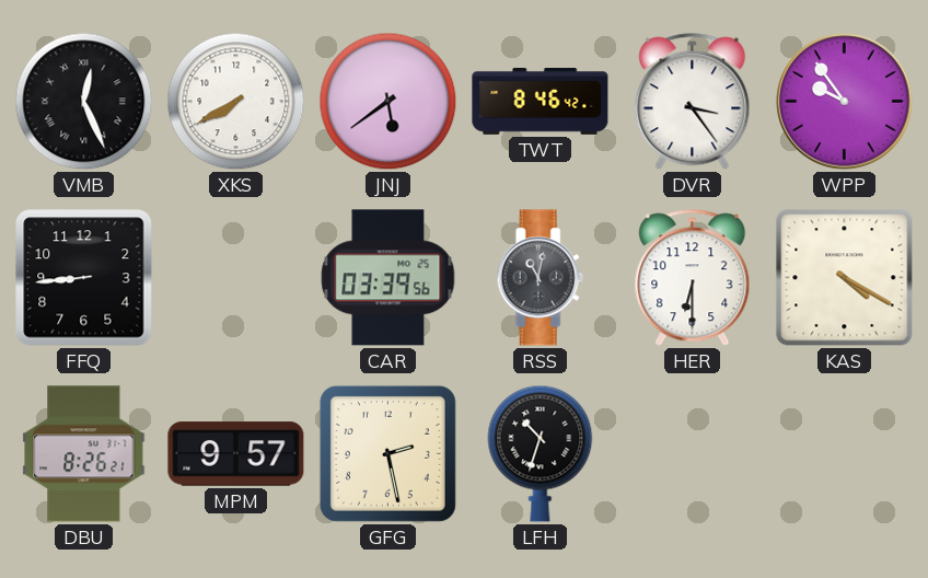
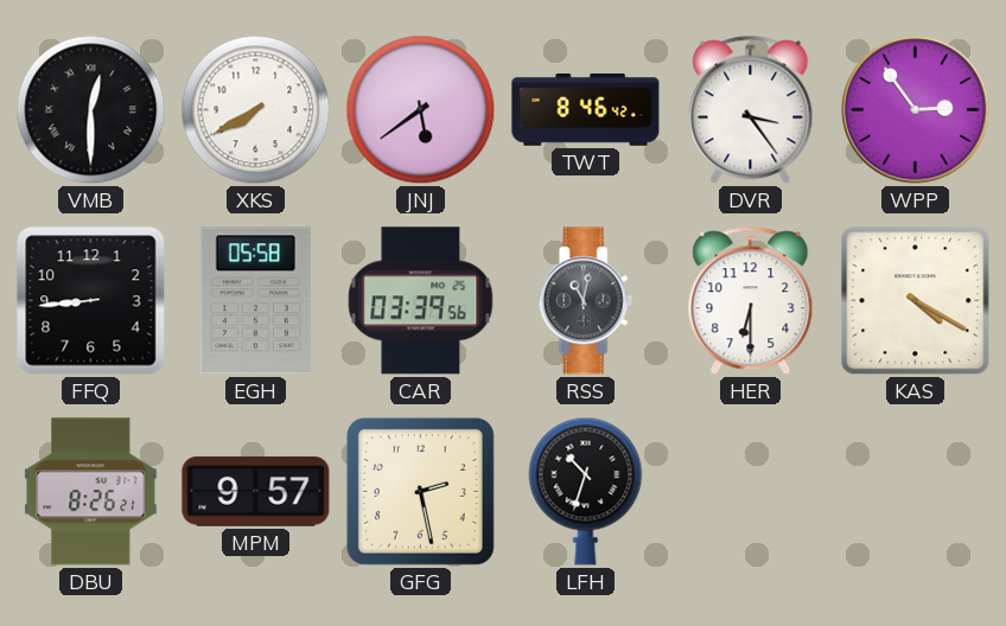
VMB: 12:26 -> 12:30 (91, 110)
WPP: 9:54 -> 2:54 (916, 110)
EGH: none -> 05:58 (255, 301)
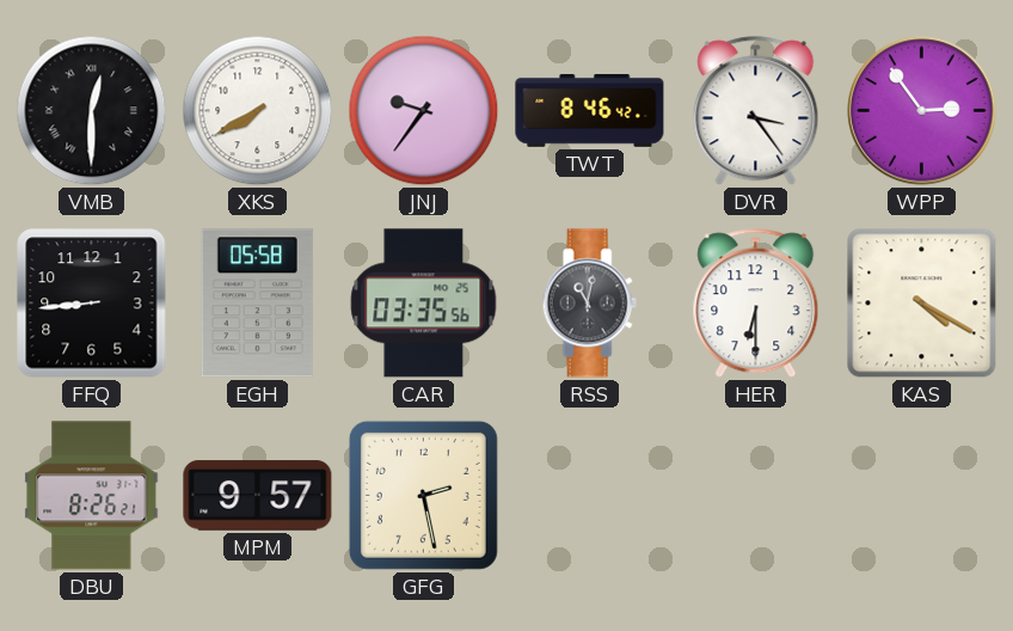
JNJ: 5:39 -> 9:36 (424, 111)
CAR: 03:39 -> 03:35 (424, 304)
LFH: 10:33 -> none (586, 491)
